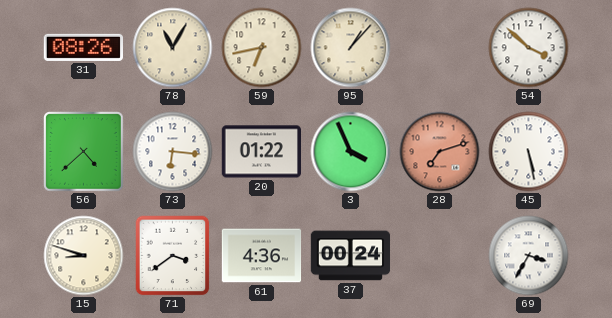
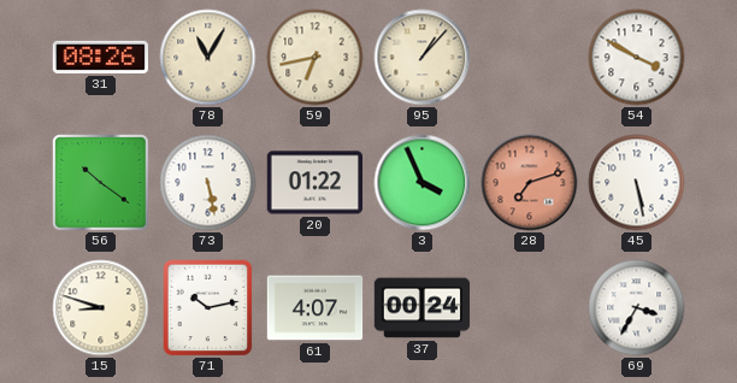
54: 3:52 -> 3:50 (637, 58)
56: 4:38 -> 10:21 (101, 183)
73: 6:16 -> 5:28 (208, 183)
71: 3:39 -> 10:13 (208, 308)
61: 4:36 -> 4:07 (316, 308)
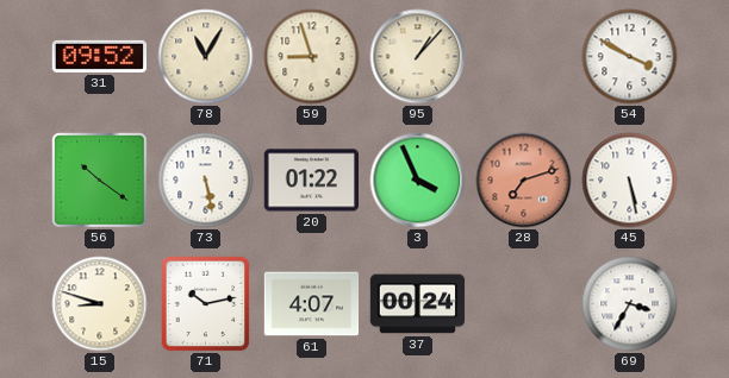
31: 08:26 -> 09:52 (99, 56)
59: 6:43 -> 8:57 (312, 57)
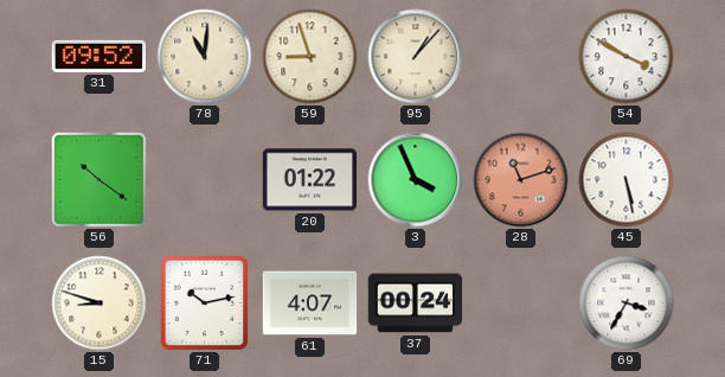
78: 11:05 -> 11:01 (205, 57)
73: 5:28 -> none (206, 181)
28: 7:12 -> 11:12 (521, 180)
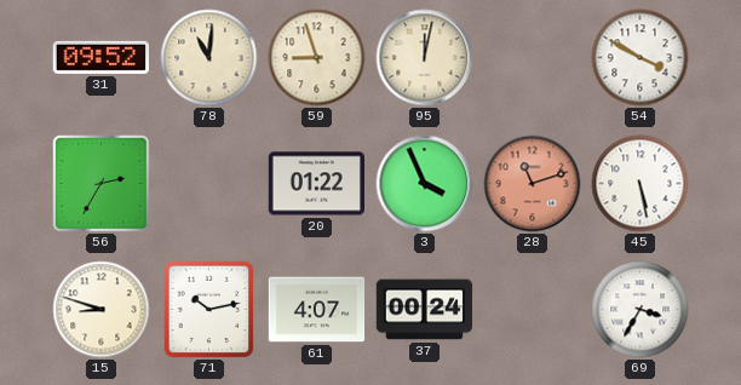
95: 1:07 -> 12:02 (425, 58)
56: 10:21 -> 2:35 (102, 184)
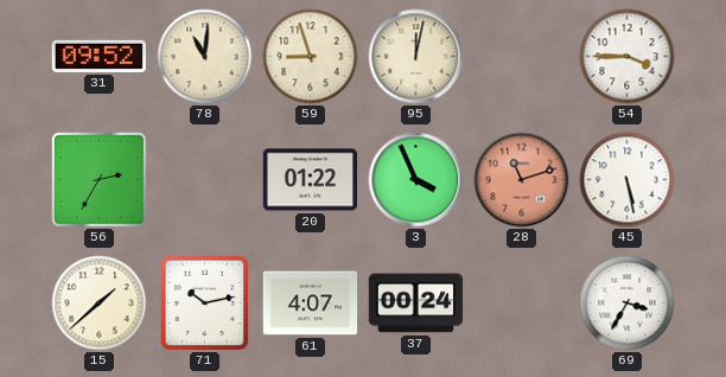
54: 3:50 -> 3:45 (628, 57)
15: 8:48 -> 1:38 (100, 303)
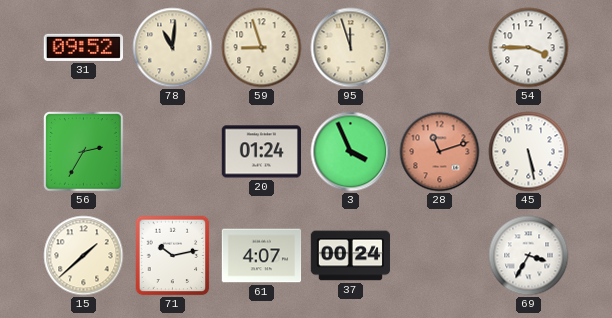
95: 12:02 -> 11:57 (351, 48)
20: 01:22 -> 01:24 (261, 152)
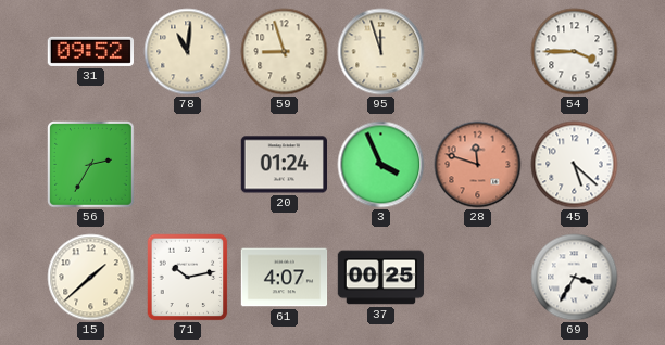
28: 11:12 -> 11:48 (478, 165)
45: 5:28 -> 5:22 (575, 165)
37: 00:24 -> 00:25 (381, 278)
